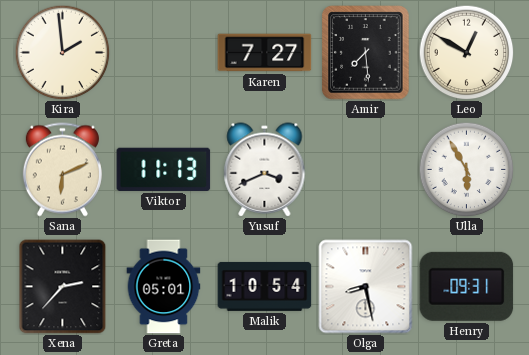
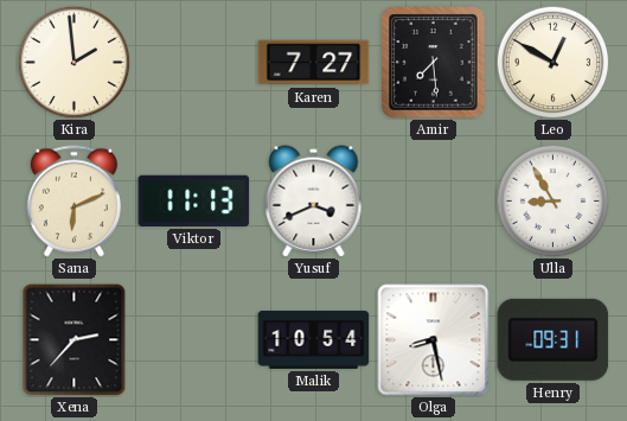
Ulla: 5:55 -> 8:55 (552, 200)
Greta: 05:01 -> none (164, 287)
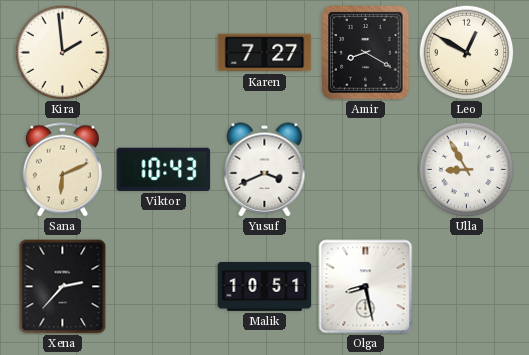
Amir: 7:29 -> 8:20 (366, 53)
Viktor: 11:13 -> 10:43 (164, 169)
Malik: 10:54 -> 10:51 (265, 286)
Henry: 09:31 -> none (554, 339)
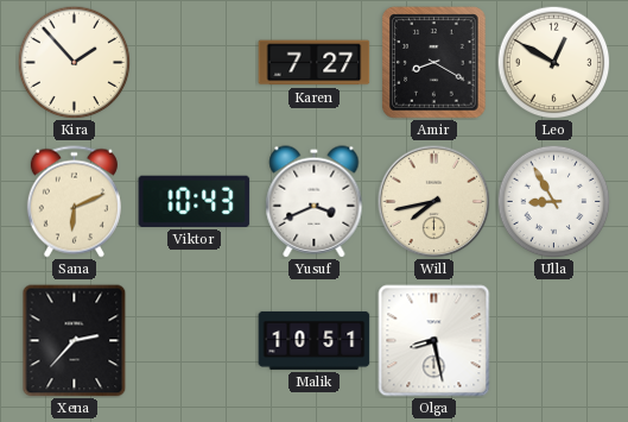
Kira: 1:59 -> 1:53 (74, 62)
Will: none -> 7:43 (433, 201)
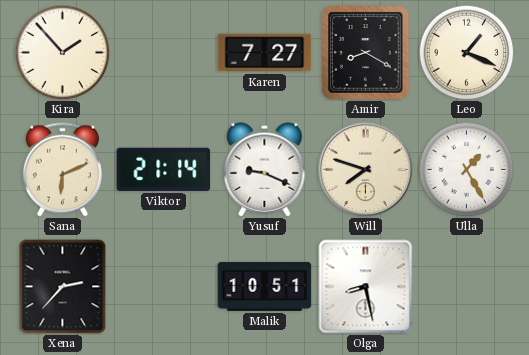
Leo: 12:50 -> 1:19 (466, 52)
Viktor: 10:43 -> 21:14 (164, 169)
Yusuf: 3:41 -> 9:19 (265, 170)
Will: 7:43 -> 7:48 (365, 169)
Ulla: 8:55 -> 1:25 (466, 169)
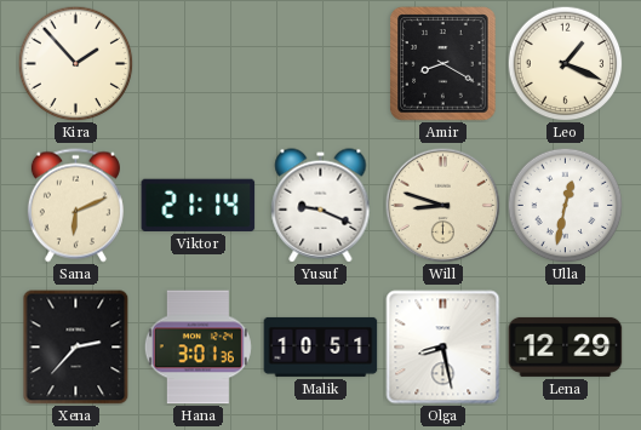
Karen: 7:27 -> none (265, 53)
Will: 7:48 -> 8:48 (442, 205)
Ulla: 1:25 -> 12:32 (565, 205)
Hana: none -> 3:01 (198, 348)
Lena: none -> 12:29 (566, 346)
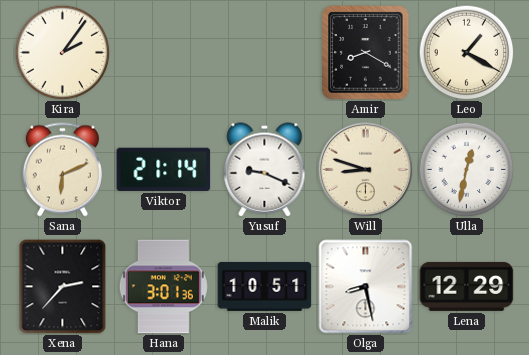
Kira: 1:53 -> 2:06 (62, 52)
Leo: 1:19 -> 1:20 (466, 52)
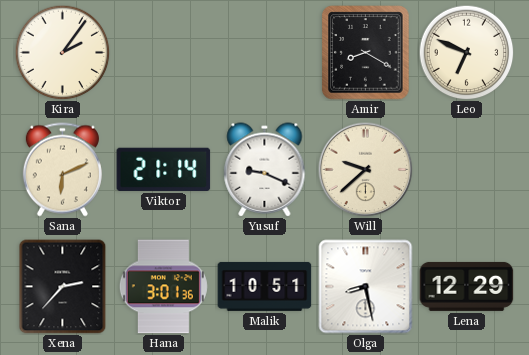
Leo: 1:20 -> 6:49 (466, 52)
Will: 8:48 -> 9:38 (365, 169)
Ulla: 12:32 -> none (466, 169)
